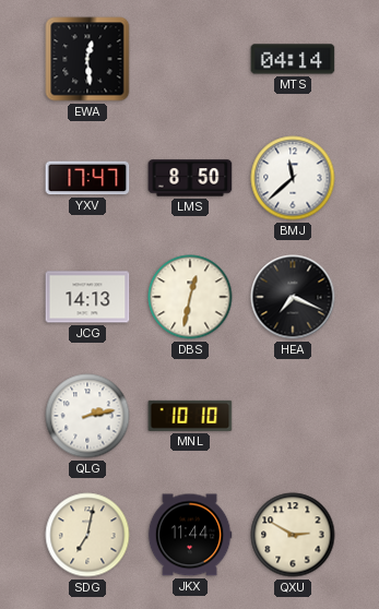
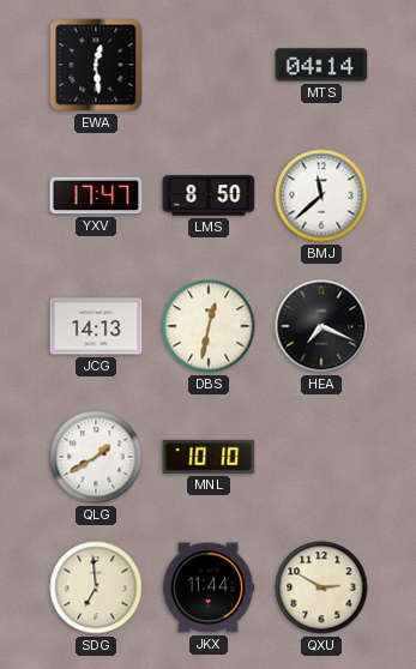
QLG: 2:13 -> 1:40 (96, 457)
SDG: 7:02 -> 6:59 (96, 587)
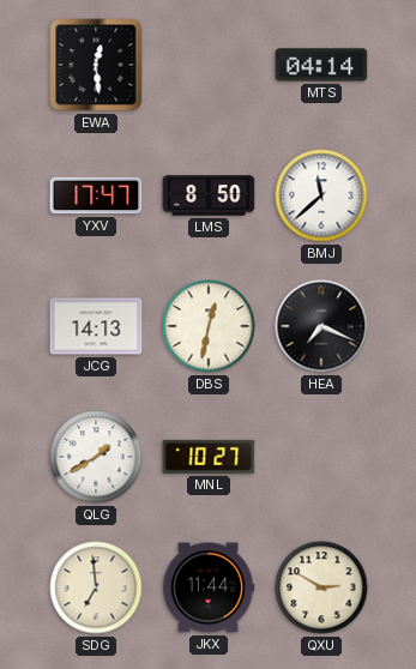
MNL: 10:10 -> 10:27 (209, 457)
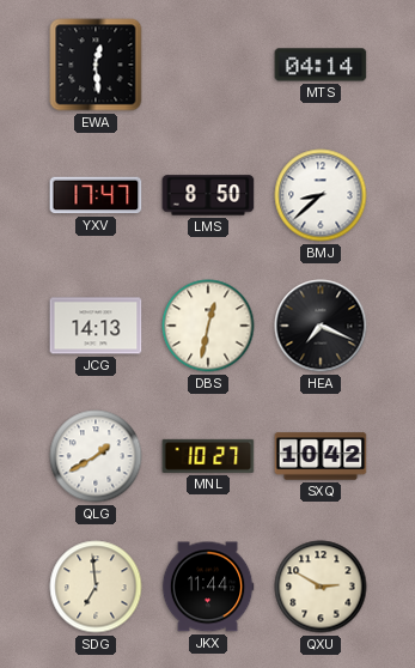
BMJ: 11:38 -> 8:38 (321, 195)
SXQ: none -> 10:42 (321, 456)
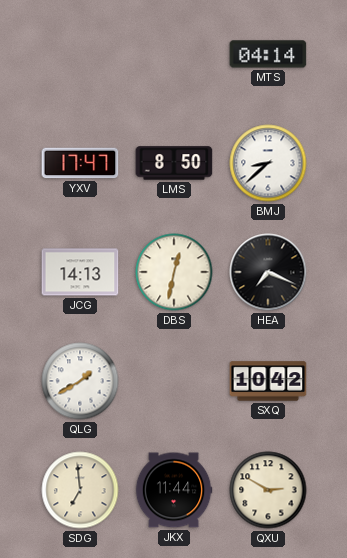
EWA: 12:29 -> none (96, 65)
MNL: 10:27 -> none (208, 456)
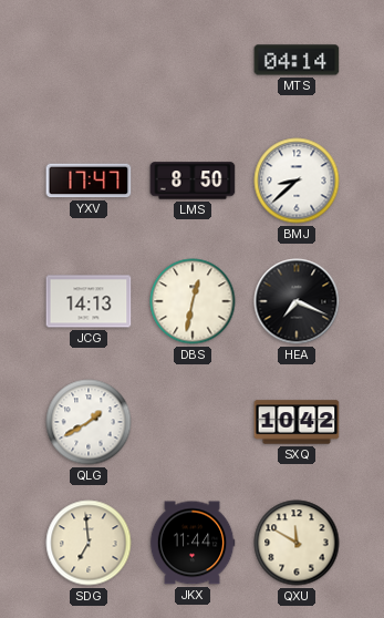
QXU: 2:50 -> 11:50 (297, 543)
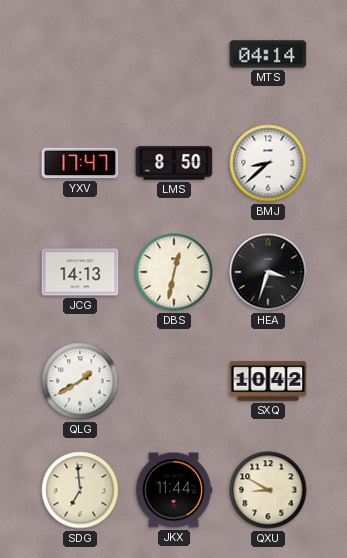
HEA: 7:19 -> 3:33 (268, 272)
QXU: 11:50 -> 8:50 (268, 490)
